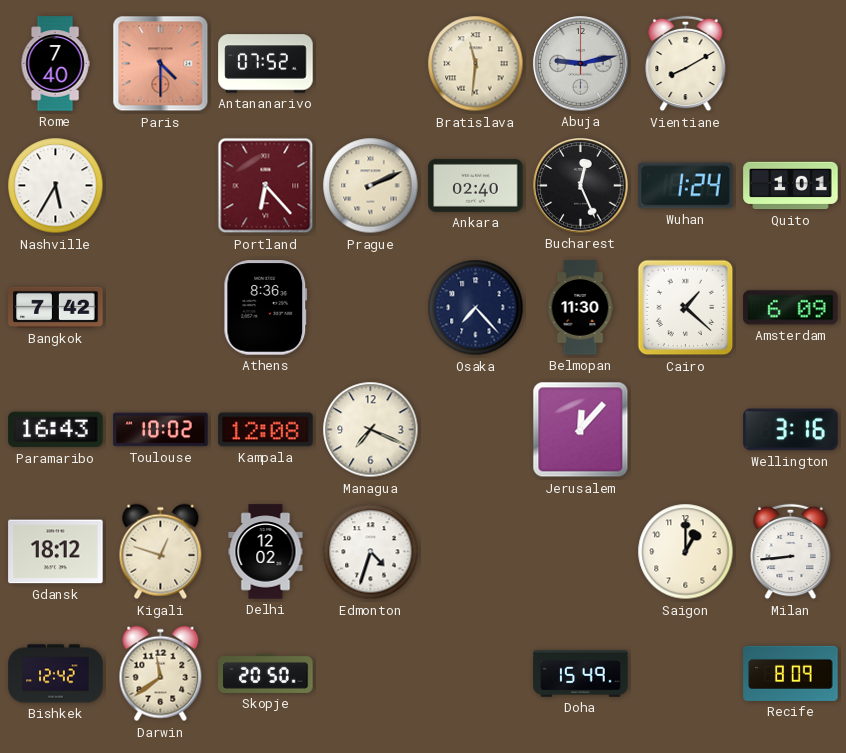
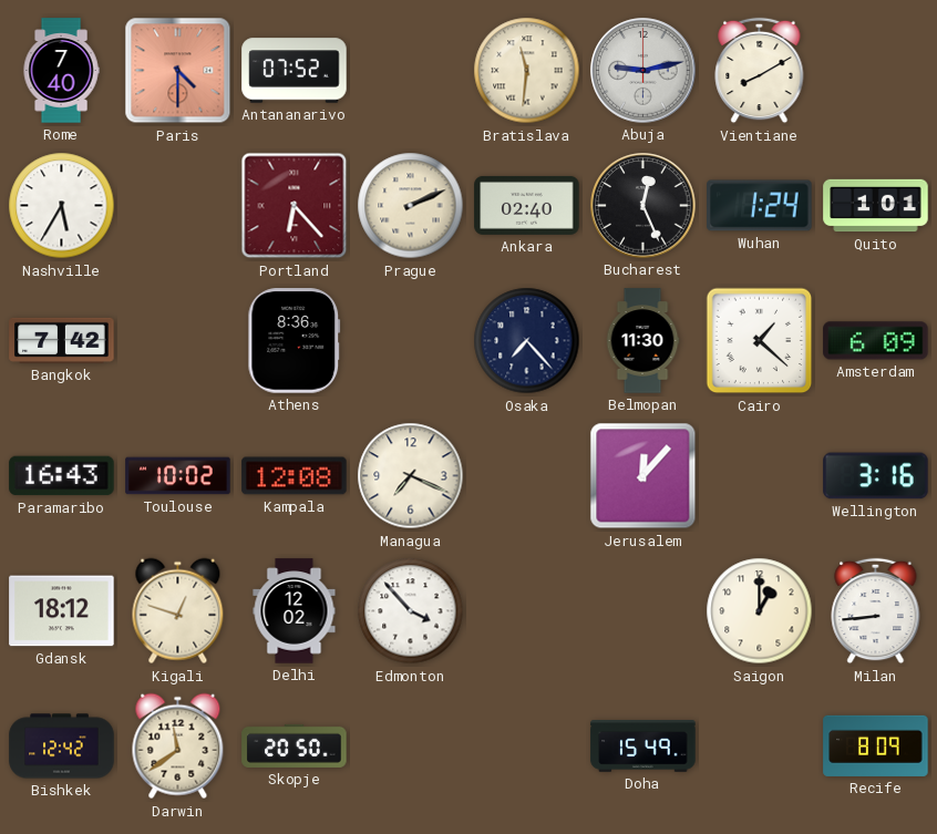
Edmonton: 4:33 -> 3:53 (411, 611)
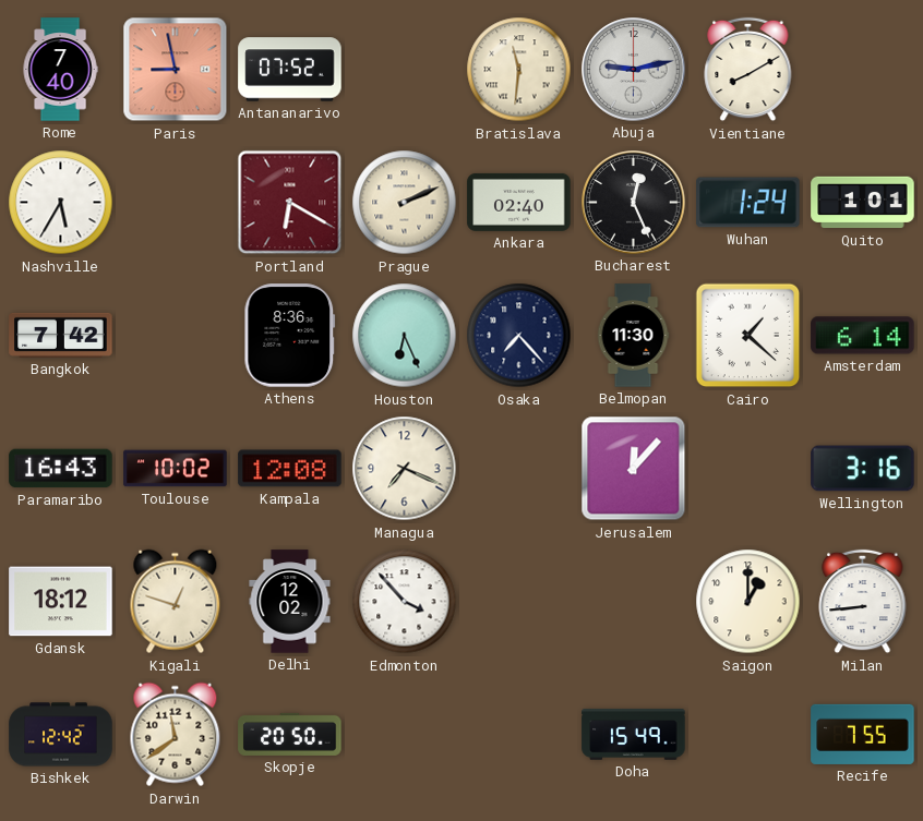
Paris: 4:30 -> 8:58 (176, 70)
Portland: 6:23 -> 6:20 (290, 203)
Houston: none -> 6:26 (405, 336)
Amsterdam: 6:09 -> 6:14 (863, 336)
Recife: 8:09 -> 7:55 (863, 734)
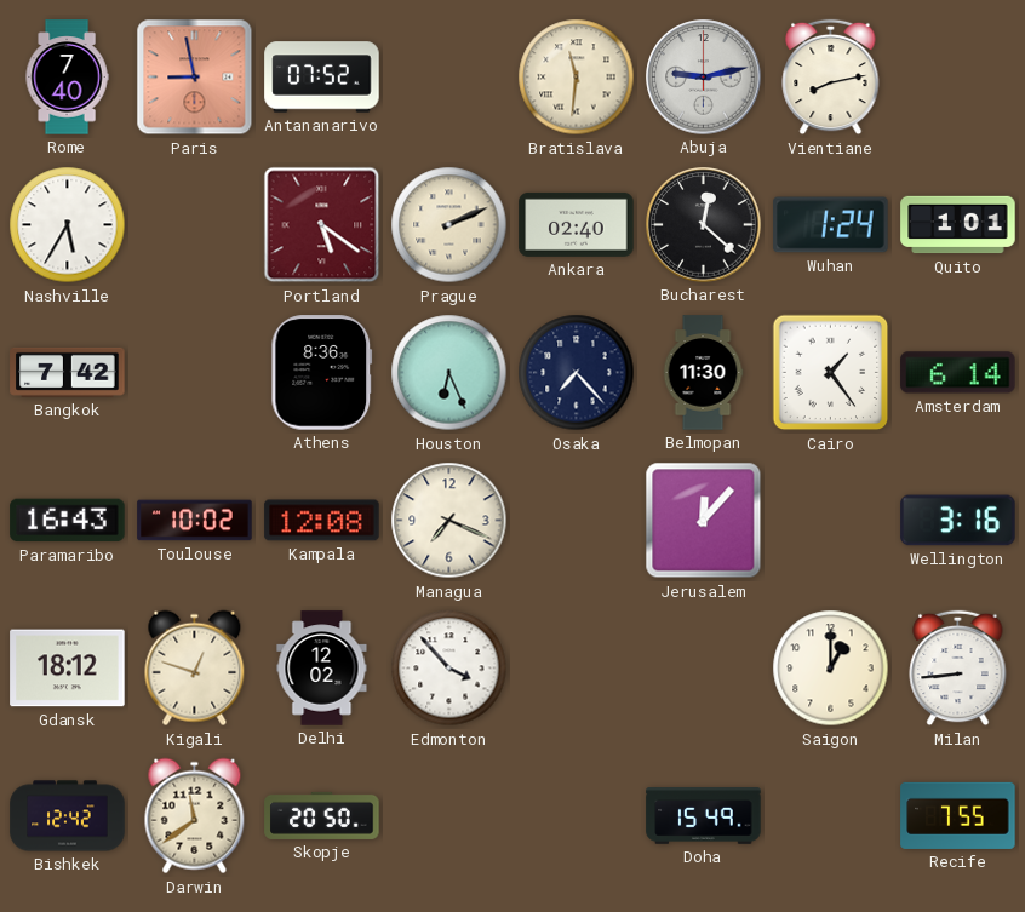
Vientiane: 8:10 -> 8:13 (831, 78)
Portland: 6:20 -> 5:21 (322, 225)
Bucharest: 12:26 -> 12:22 (704, 225)
Cairo: 1:22 -> 1:24 (831, 373)
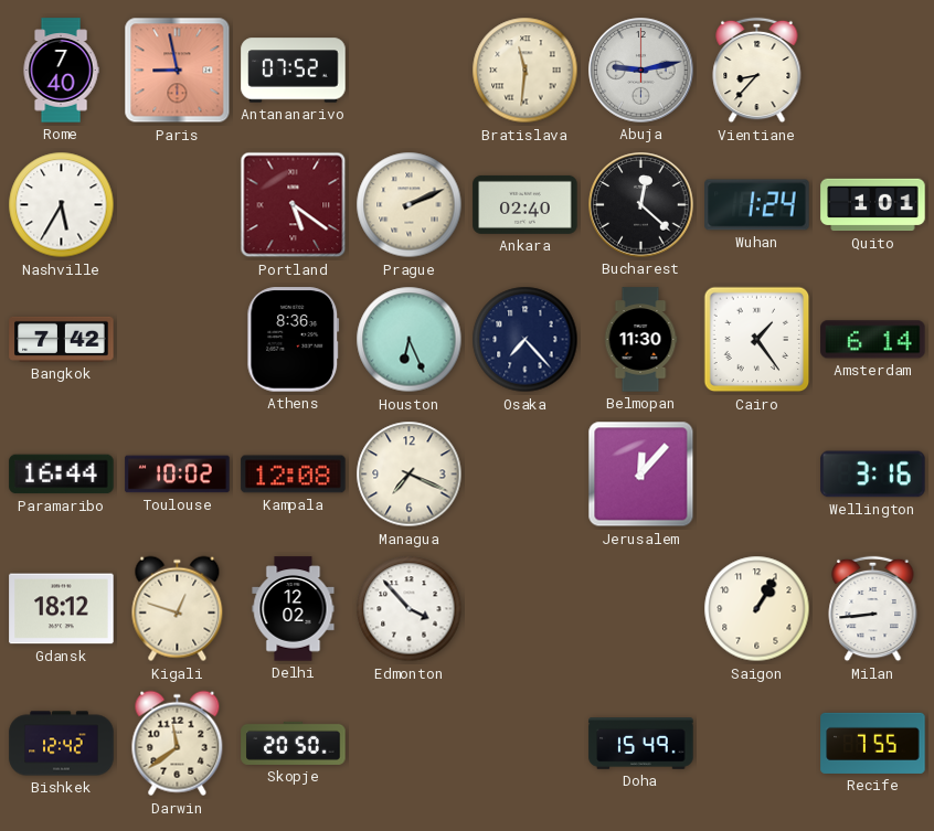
Vientiane: 8:13 -> 8:37 (757, 71)
Paramaribo: 16:43 -> 16:44 (62, 475)
Saigon: 1:00 -> 1:05 (757, 609)
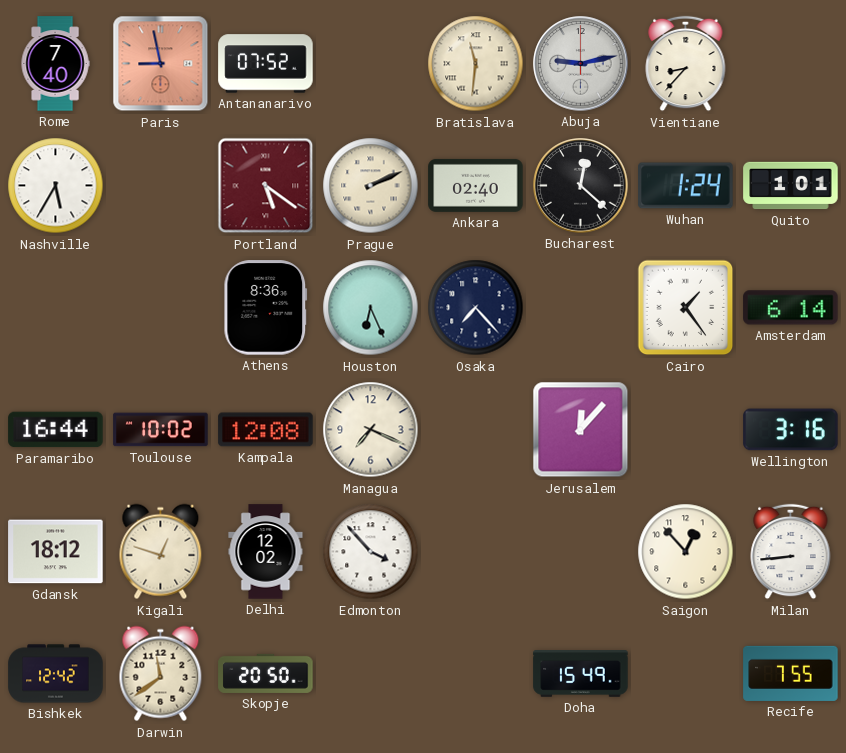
Bangkok: 7:42 -> none (62, 339)
Belmopan: 11:30 -> none (640, 340)
Saigon: 1:05 -> 12:53 (686, 552)
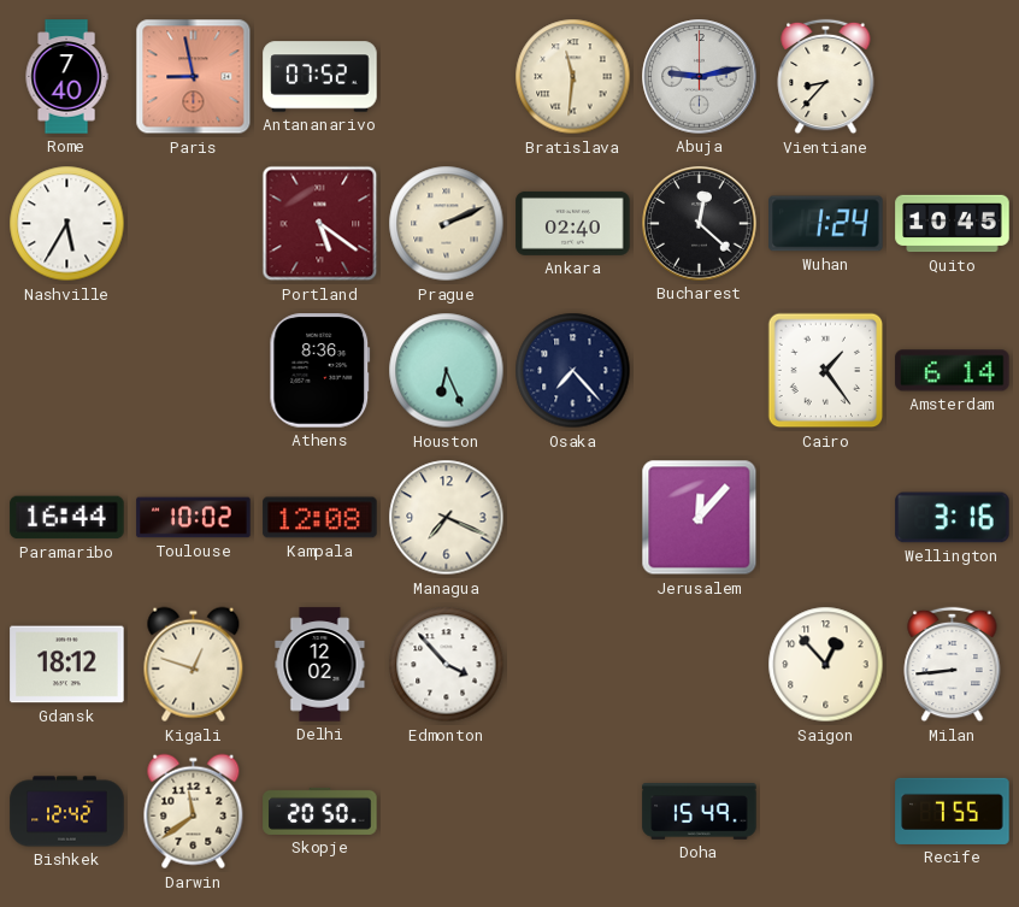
Quito: 1:01 -> 10:45 (953, 224)
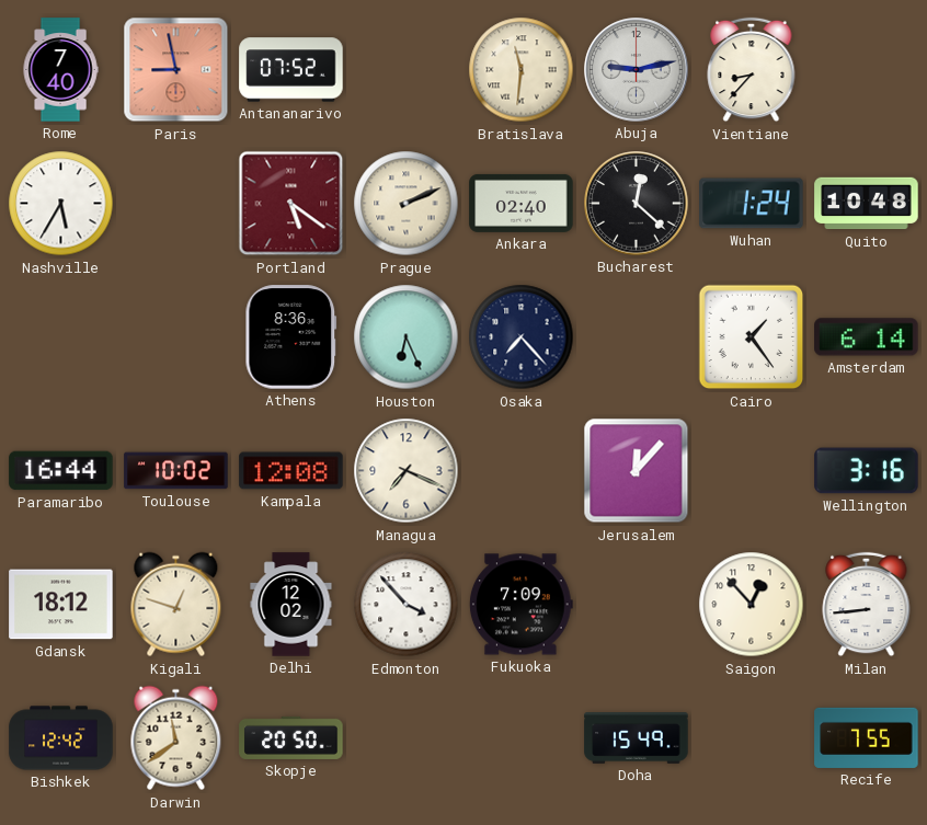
Quito: 10:45 -> 10:48 (867, 204)
Fukuoka: none -> 7:09 (520, 605)
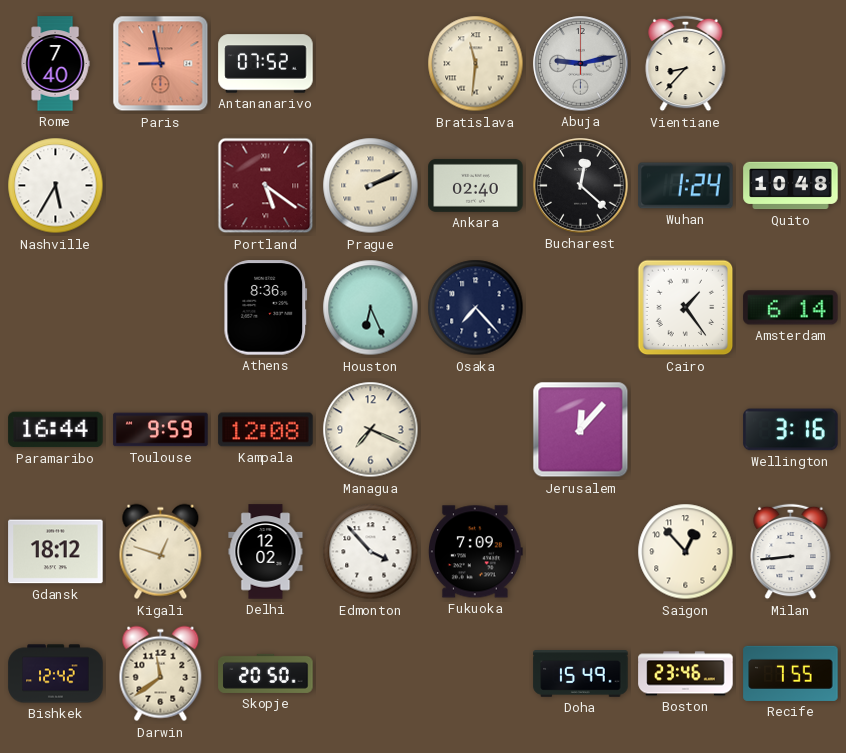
Toulouse: 10:02 -> 9:59 (161, 430)
Boston: none -> 23:46 (686, 674)
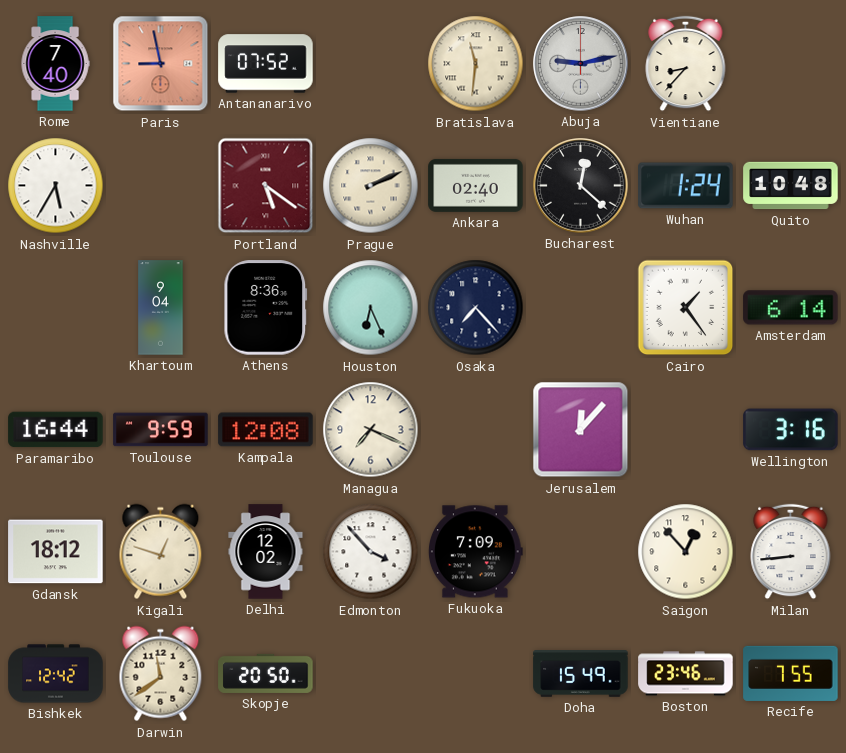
Khartoum: none -> 9:04 (161, 308)
